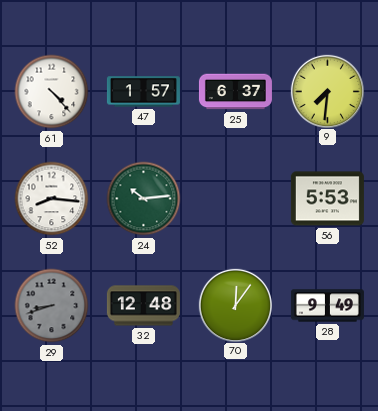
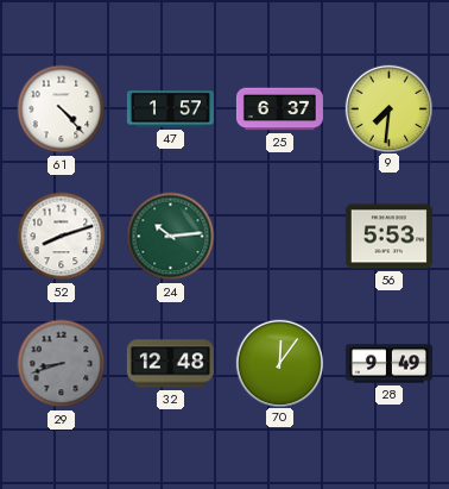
52: 8:16 -> 8:12 (62, 237)
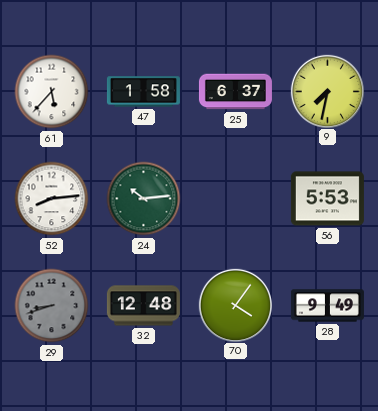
61: 4:23 -> 5:37 (52, 92)
47: 1:57 -> 1:58 (143, 92)
9: 7:31 -> 7:32 (327, 91)
52: 8:12 -> 8:14 (52, 199)
70: 12:06 -> 4:06 (235, 305)
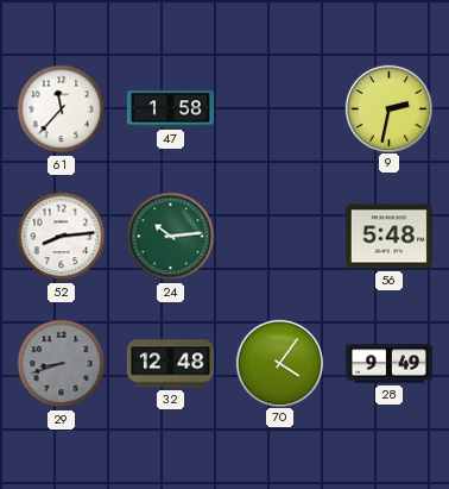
61: 5:37 -> 11:37 (62, 109)
25: 6:37 -> none (235, 92)
9: 7:32 -> 2:32 (388, 108)
56: 5:53 -> 5:48 (388, 237)
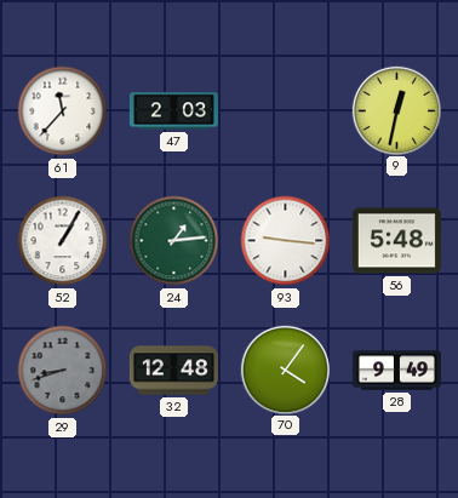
47: 1:58 -> 2:03 (173, 111)
9: 2:32 -> 12:32 (396, 110)
52: 8:14 -> 1:05 (63, 241)
24: 10:14 -> 1:14 (174, 241)
93: none -> 9:16 (286, 241)
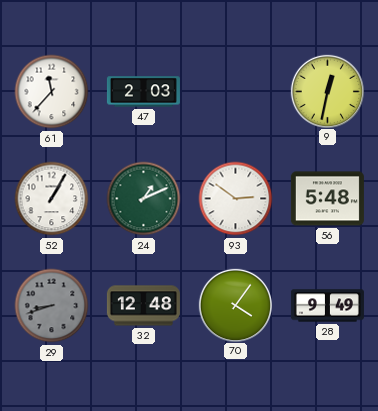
24: 1:14 -> 1:11 (144, 199)
93: 9:16 -> 2:51 (236, 199)
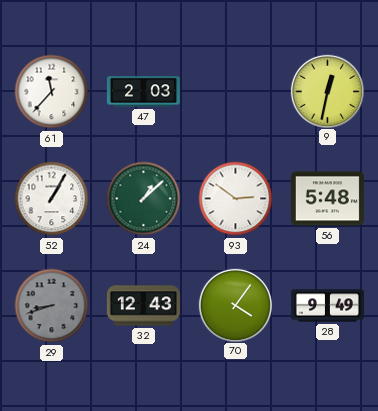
24: 1:11 -> 1:08 (144, 199)
32: 12:48 -> 12:43 (143, 306)
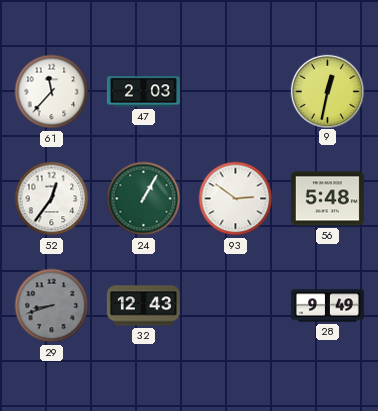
52: 1:05 -> 12:36 (52, 199)
24: 1:08 -> 1:05 (144, 199)
70: 4:06 -> none (235, 305)
